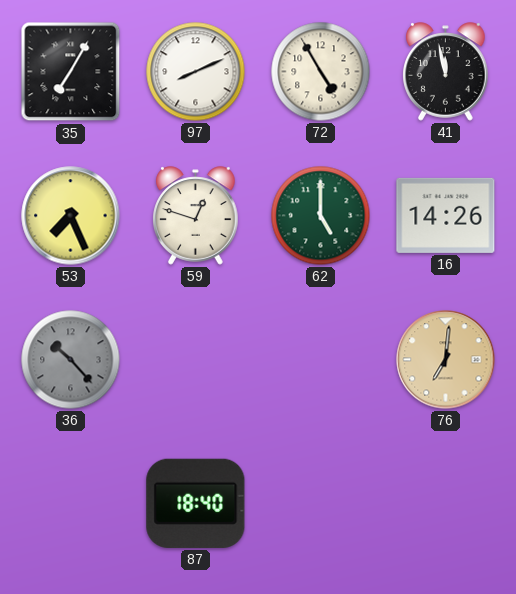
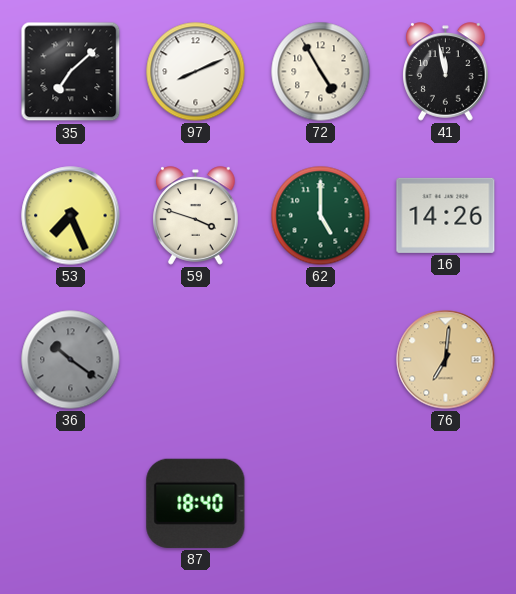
35: 7:05 -> 7:08 (71, 72)
59: 12:48 -> 3:48 (196, 216)
36: 10:23 -> 10:21 (71, 360)
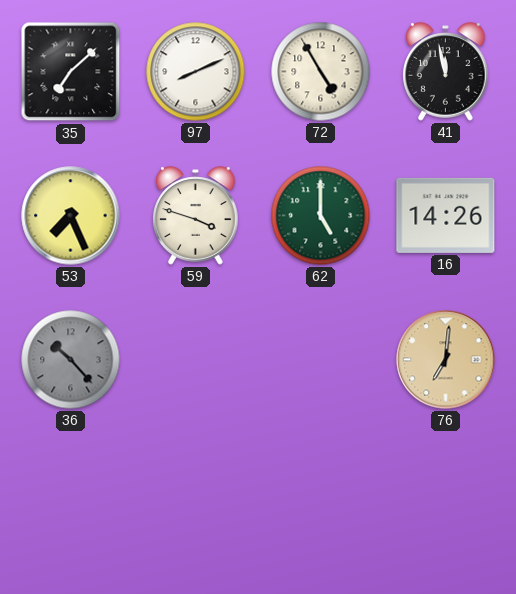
36: 10:21 -> 10:23 (71, 360)
87: 18:40 -> none (196, 503)
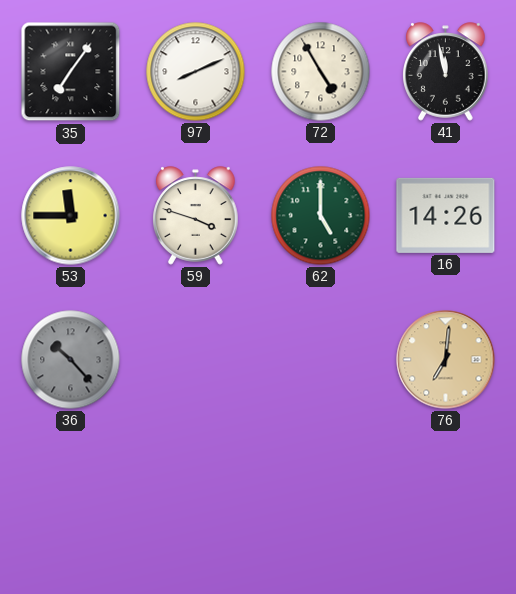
35: 7:08 -> 7:06 (71, 72)
53: 7:26 -> 11:45 (71, 216)
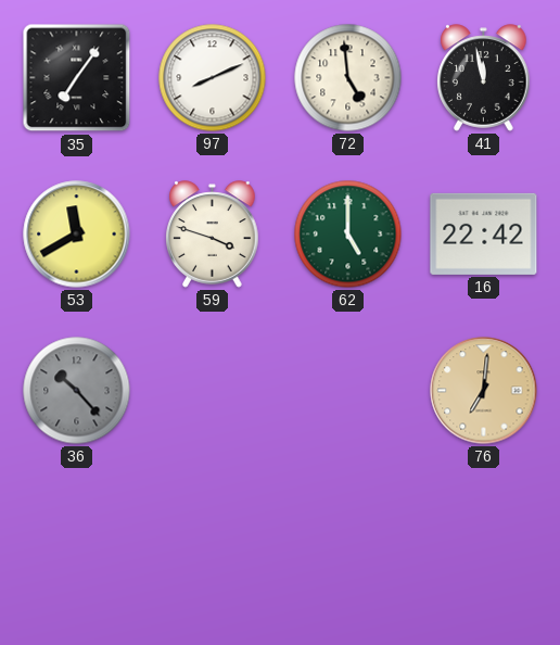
72: 4:55 -> 4:59 (348, 78)
53: 11:45 -> 11:40 (77, 235)
16: 14:26 -> 22:42 (484, 233)
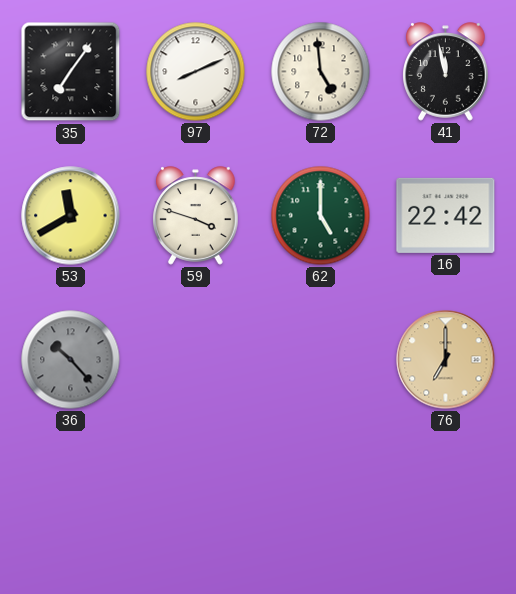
76: 7:01 -> 7:00 (446, 360)
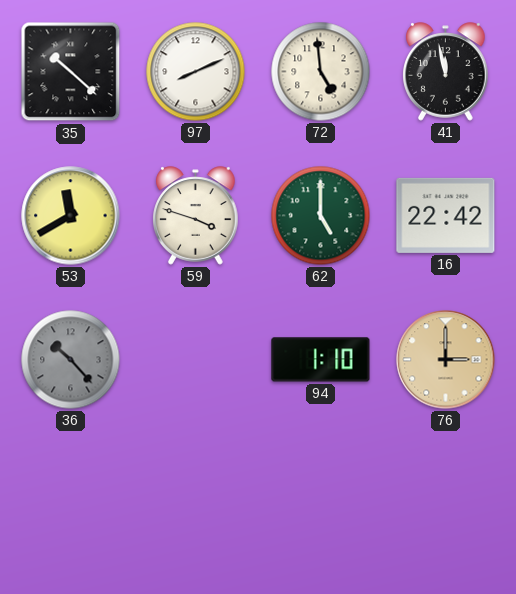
35: 7:06 -> 10:22 (71, 72)
94: none -> 1:10 (321, 360)
76: 7:00 -> 3:00 (446, 360)
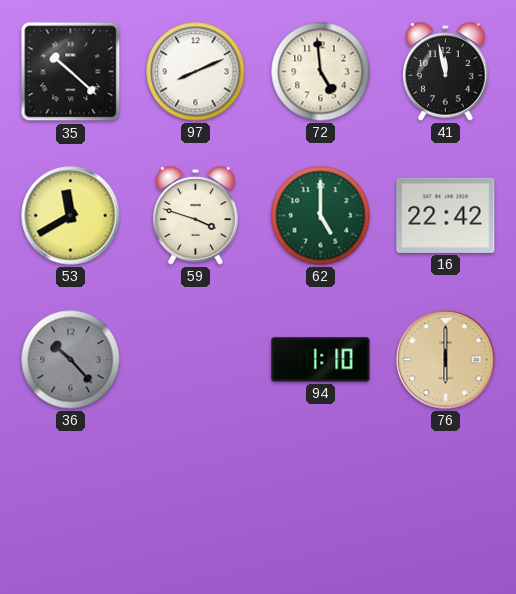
76: 3:00 -> 6:00 (446, 360)
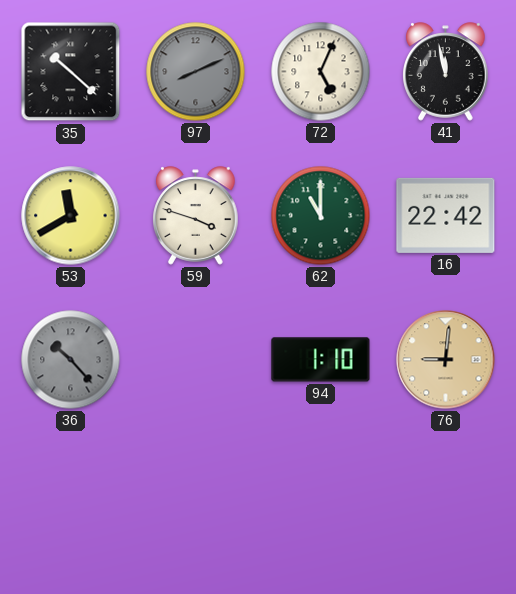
97 dial: white -> grey (196, 72)
72: 4:59 -> 5:04 (321, 72)
62: 5:00 -> 11:00 (321, 216)
76: 6:00 -> 9:01 (446, 360)
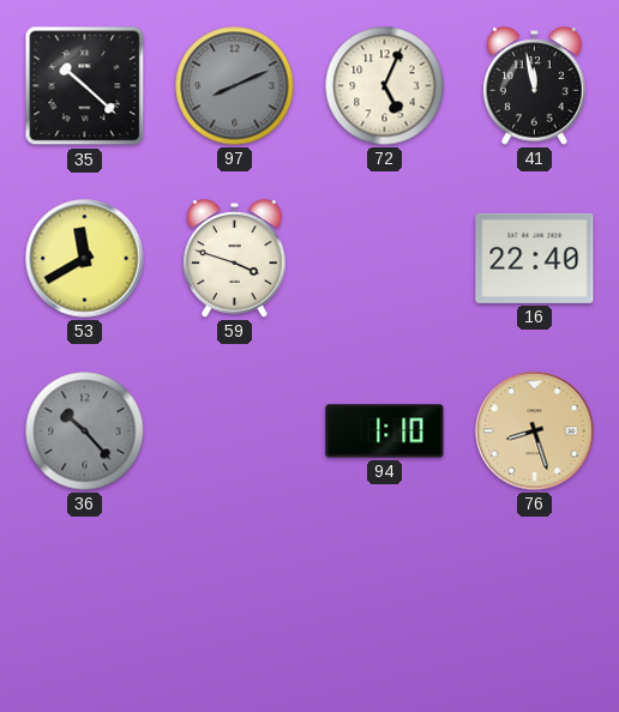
62: 11:00 -> none (321, 216)
16: 22:42 -> 22:40 (535, 258)
76: 9:01 -> 8:27 (535, 432)
